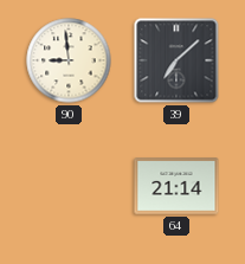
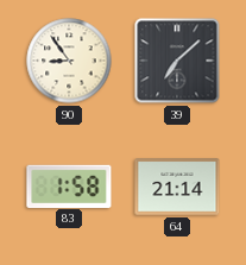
90: 8:59 -> 8:54 (69, 61)
83: none -> 1:58 (69, 185)
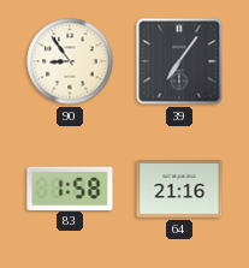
39: 7:08 -> 7:06 (179, 61)
64: 21:14 -> 21:16 (179, 189)
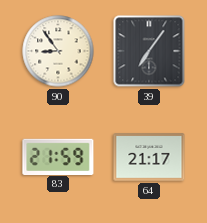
83: 1:58 -> 21:59 (58, 156)
64: 21:16 -> 21:17 (149, 157)
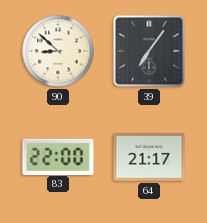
90: 8:54 -> 8:52 (58, 51)
83: 21:59 -> 22:00 (58, 156)
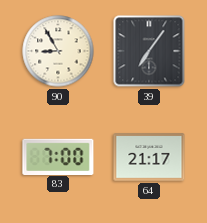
90: 8:52 -> 8:55 (58, 51)
83: 22:00 -> 7:00 (58, 156)
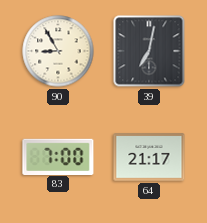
39: 7:06 -> 7:02 (149, 51)
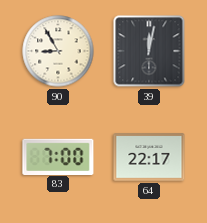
39: 7:02 -> 12:02 (149, 51)
64: 21:17 -> 22:17 (149, 157)
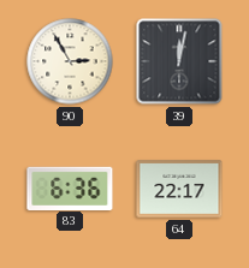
90: 8:55 -> 2:55 (70, 61)
83: 7:00 -> 6:36 (70, 187)
